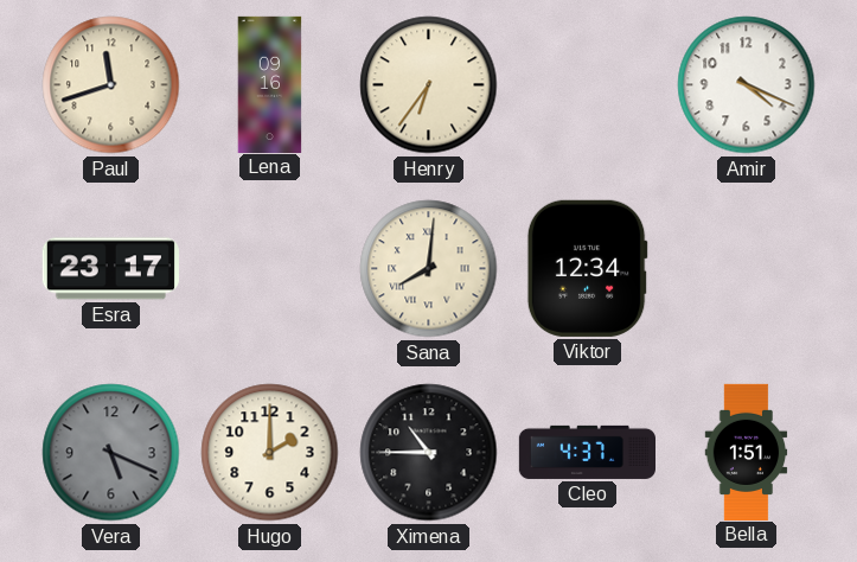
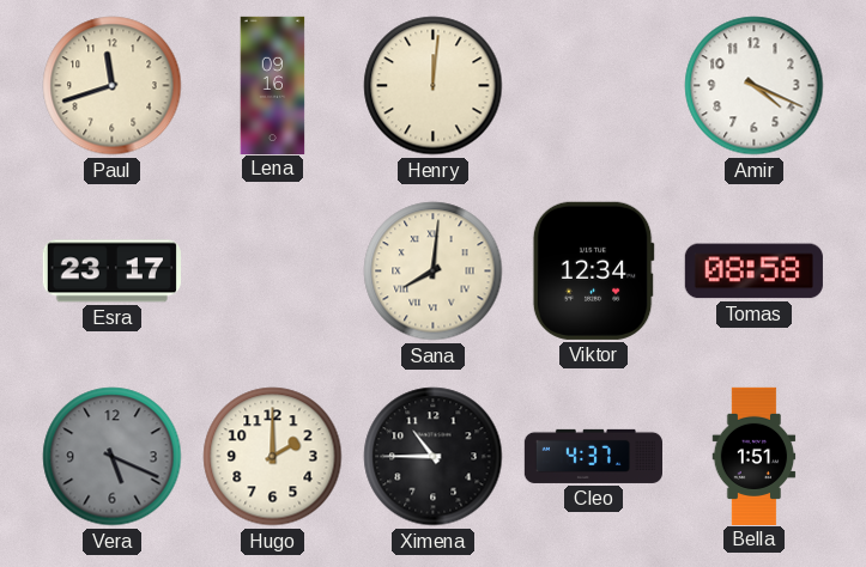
Henry: 6:36 -> 12:01 (434, 86)
Tomas: none -> 08:58 (753, 272)
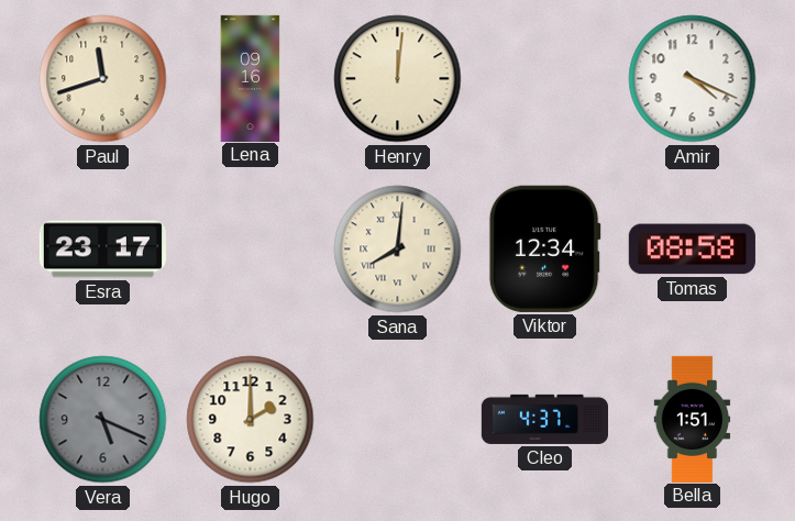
Ximena: 10:45 -> none (434, 457)
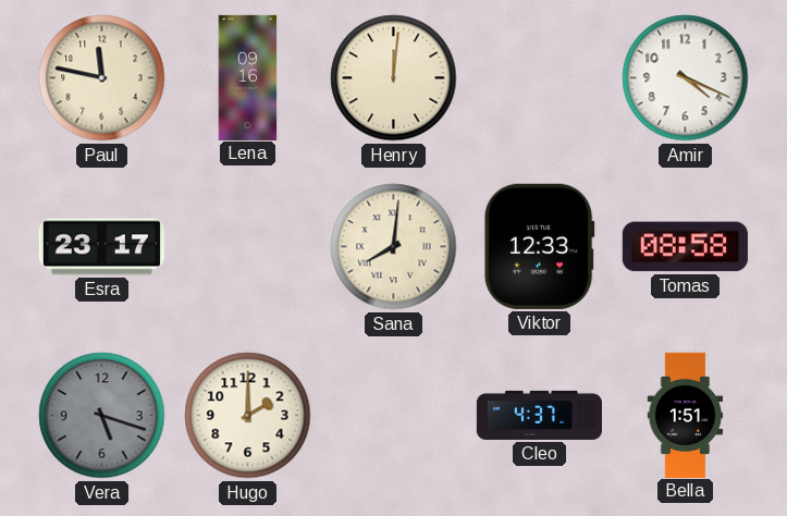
Paul: 11:42 -> 11:47 (102, 78)
Viktor: 12:34 -> 12:33 (539, 246)
Vera: 5:19 -> 5:18 (102, 416)
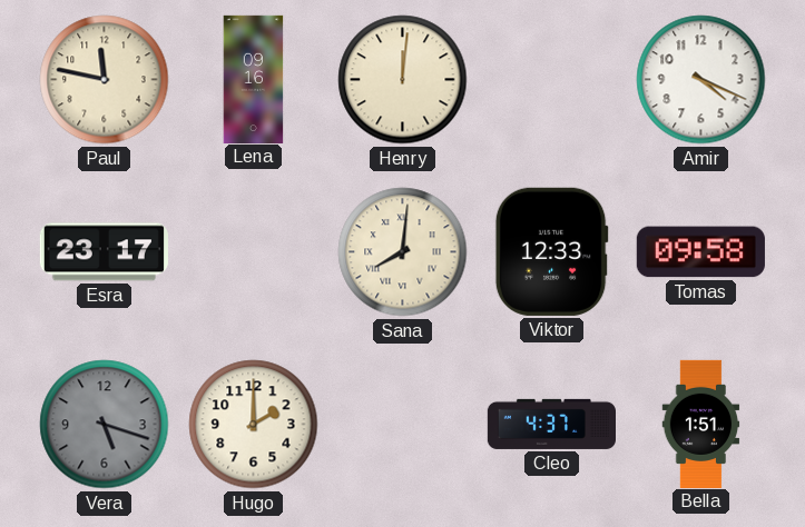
Tomas: 08:58 -> 09:58 (700, 252)
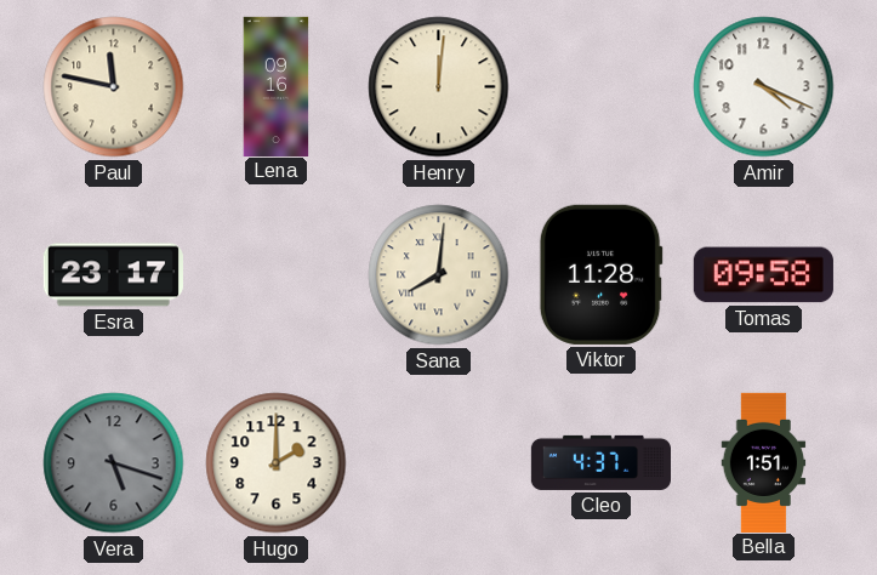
Viktor: 12:33 -> 11:28 (600, 274)
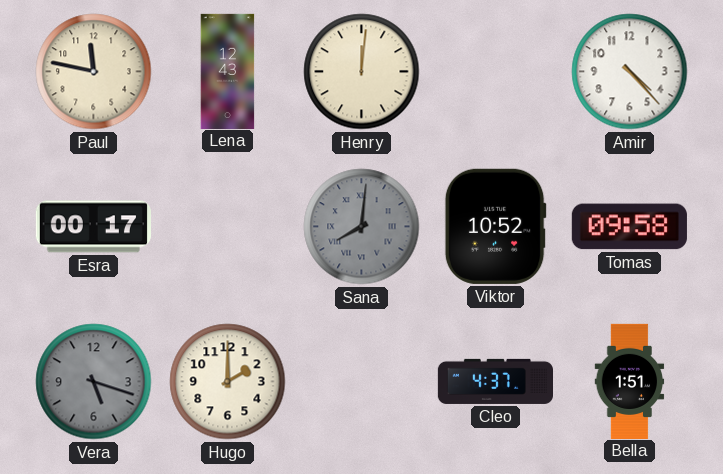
Lena: 09:16 -> 12:43 (228, 71)
Amir: 4:19 -> 4:23 (630, 72)
Esra: 23:17 -> 00:17 (93, 227)
Sana dial: cream -> grey (362, 227)
Viktor: 11:28 -> 10:52 (495, 226)
